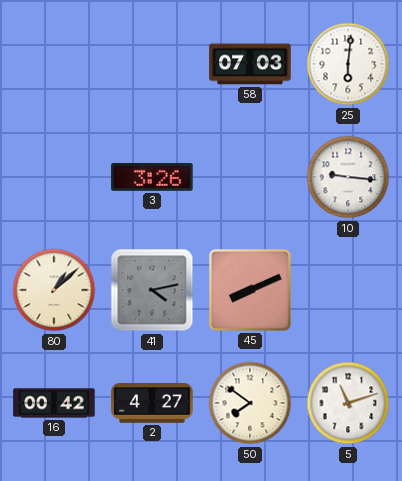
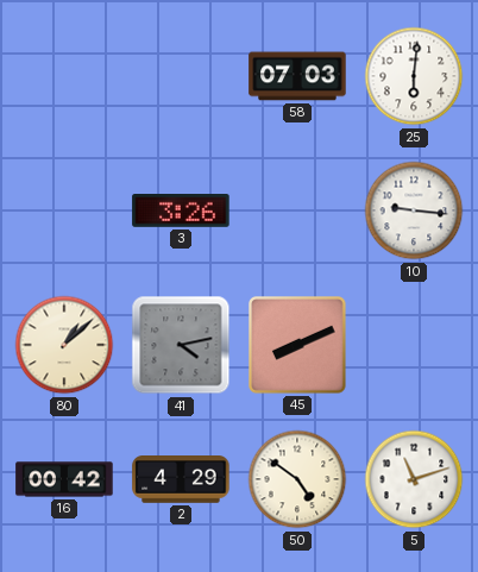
2: 4:27 -> 4:29 (181, 480)
50: 7:51 -> 4:51 (297, 479)
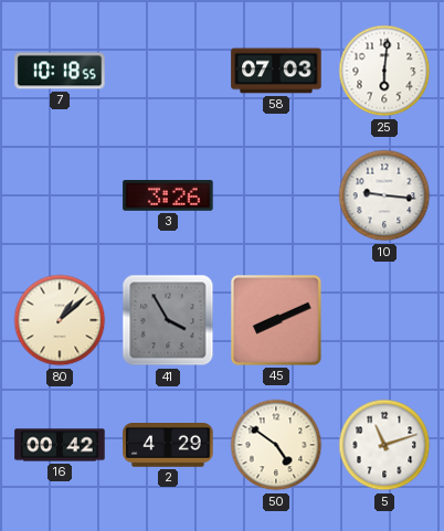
7: none -> 10:18 (60, 71)
41: 4:13 -> 3:55 (168, 320)
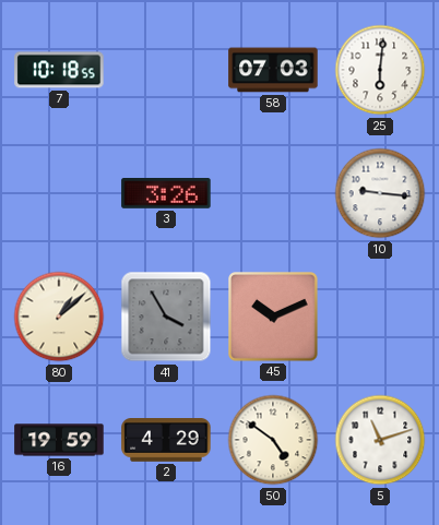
45: 8:11 -> 10:11 (274, 318)
16: 00:42 -> 19:59 (59, 440)
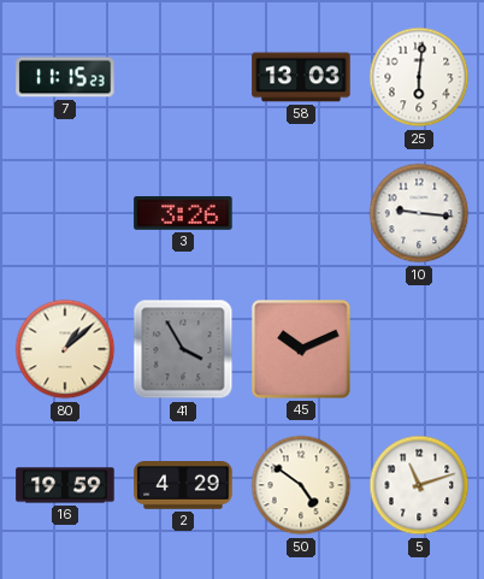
7: 10:18 -> 11:15 (65, 77)
58: 07:03 -> 13:03 (301, 77)
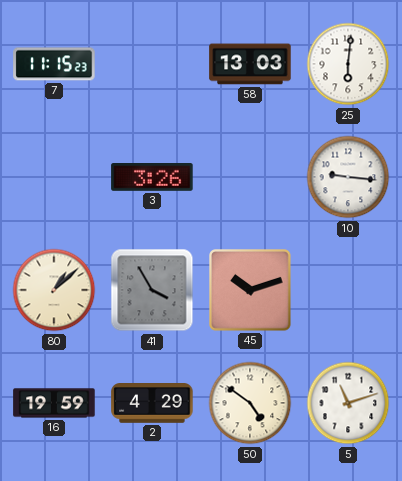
45: 10:11 -> 10:12 (251, 291)
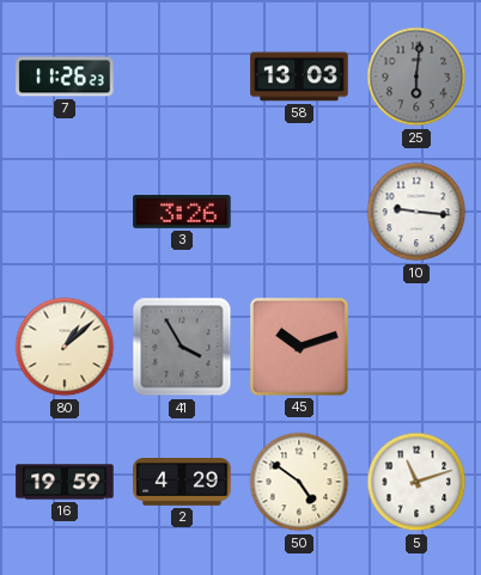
7: 11:15 -> 11:26 (65, 77)
25 dial: white -> grey (416, 77)
